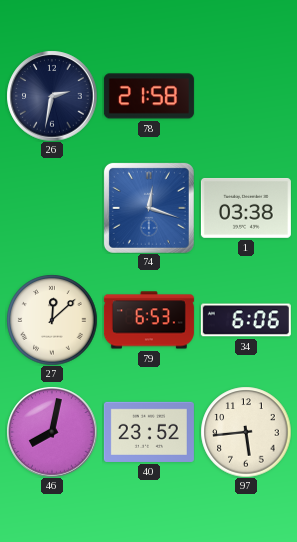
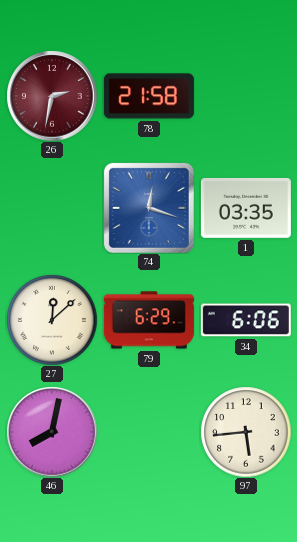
26 dial: navy -> burgundy (52, 96)
1: 03:38 -> 03:35 (246, 208)
79: 6:53 -> 6:29 (149, 320)
40: 23:52 -> none (149, 432)
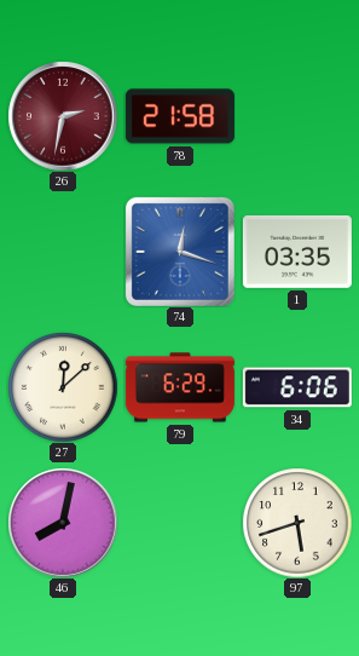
97: 5:44 -> 5:42 (297, 523)
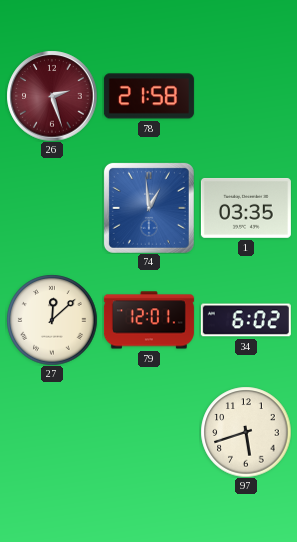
26: 2:32 -> 2:27 (52, 96)
74: 12:18 -> 12:59 (149, 208)
79: 6:29 -> 12:01 (149, 320)
34: 6:06 -> 6:02 (246, 320)
46: 8:02 -> none (63, 523)
